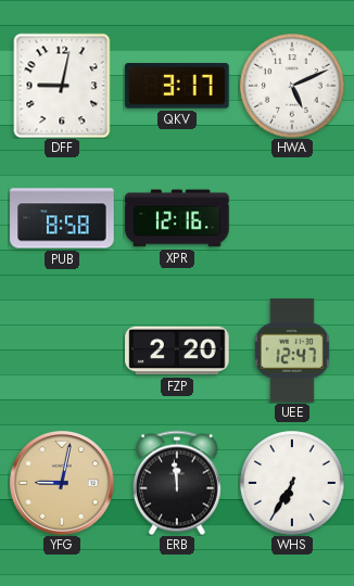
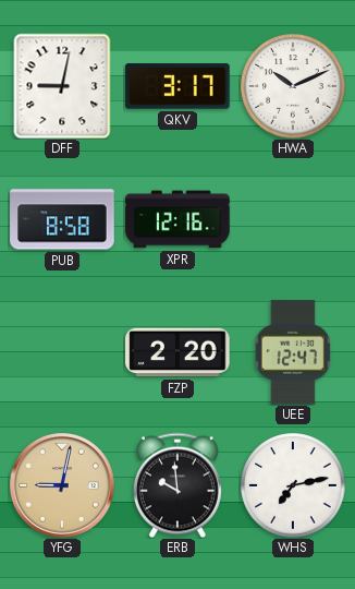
HWA: 5:11 -> 10:11 (293, 86)
ERB: 11:59 -> 9:59 (177, 485)
WHS: 6:35 -> 7:13 (293, 485)
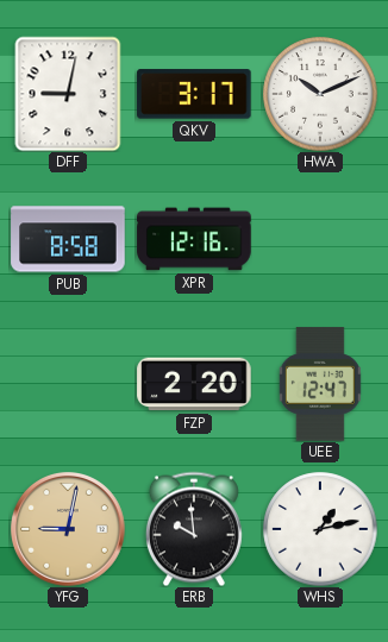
WHS: 7:13 -> 1:13 (320, 529)
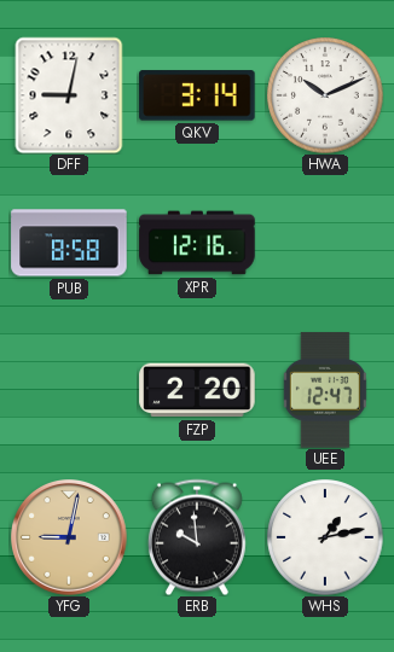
QKV: 3:17 -> 3:14 (197, 95)
